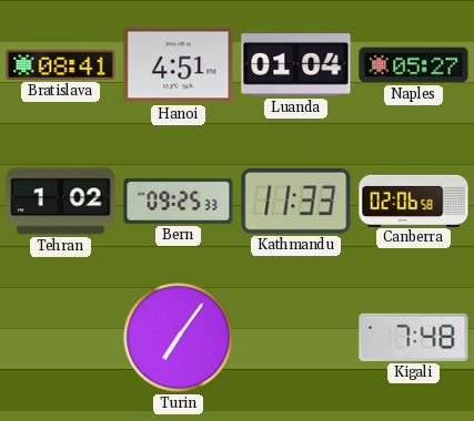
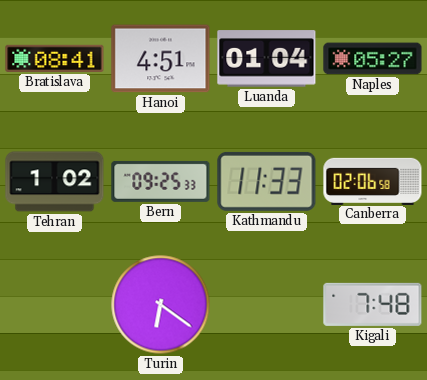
Turin: 7:06 -> 6:21 (161, 305)
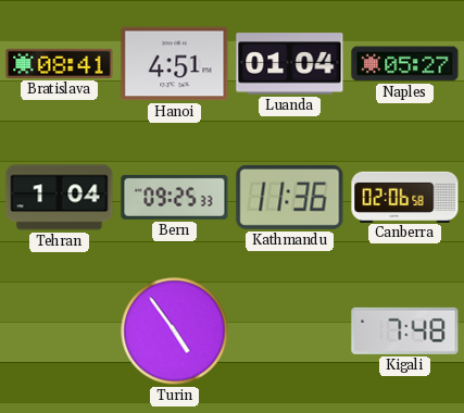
Tehran: 1:02 -> 1:04 (60, 198)
Kathmandu: 11:33 -> 11:36 (290, 197)
Turin: 6:21 -> 4:54 (175, 331)
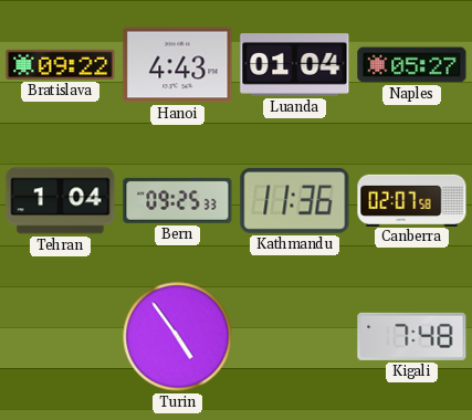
Bratislava: 08:41 -> 09:22 (61, 64)
Hanoi: 4:51 -> 4:43 (178, 65)
Canberra: 02:06 -> 02:07 (412, 200)
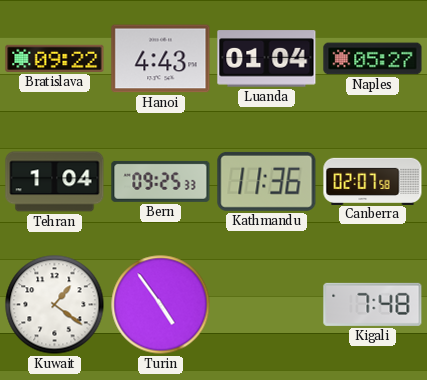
Kuwait: none -> 1:21 (55, 305)
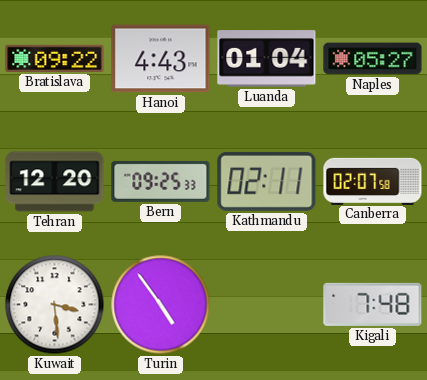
Tehran: 1:04 -> 12:20 (55, 182)
Kathmandu: 11:36 -> 02:11 (267, 181)
Kuwait: 1:21 -> 3:29 (55, 305)
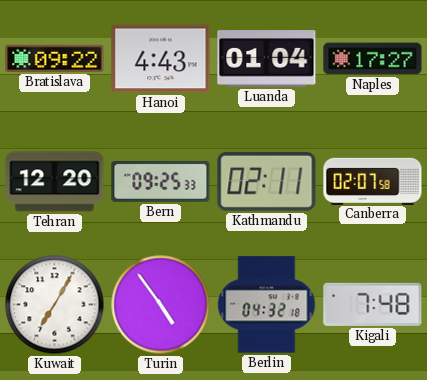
Naples: 05:27 -> 17:27 (373, 59)
Kuwait: 3:29 -> 7:05 (55, 305)
Berlin: none -> 04:32 (267, 305)
